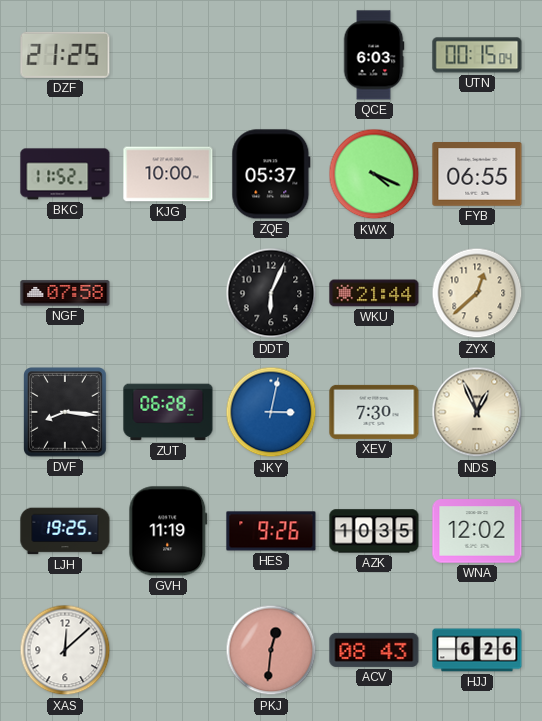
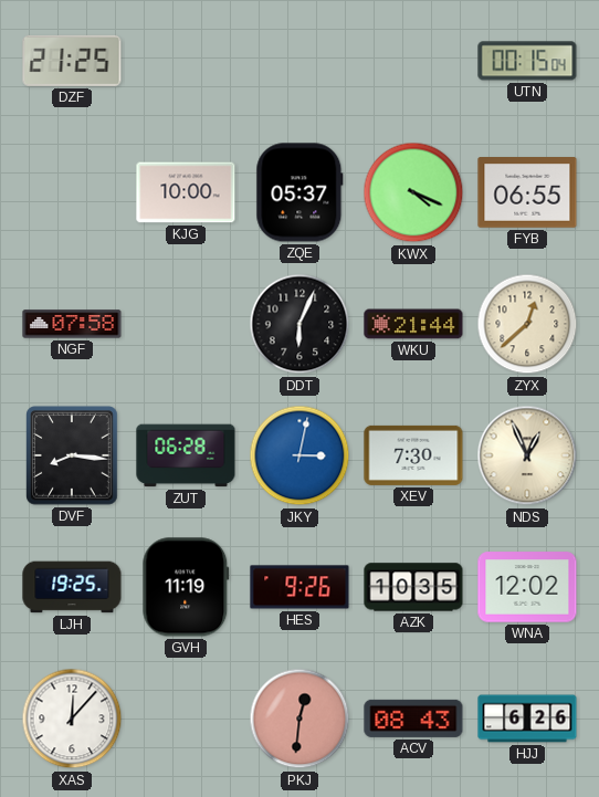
QCE: 6:03 -> none (374, 55)
BKC: 11:52 -> none (65, 174)
XAS: 12:08 -> 12:07 (72, 719)
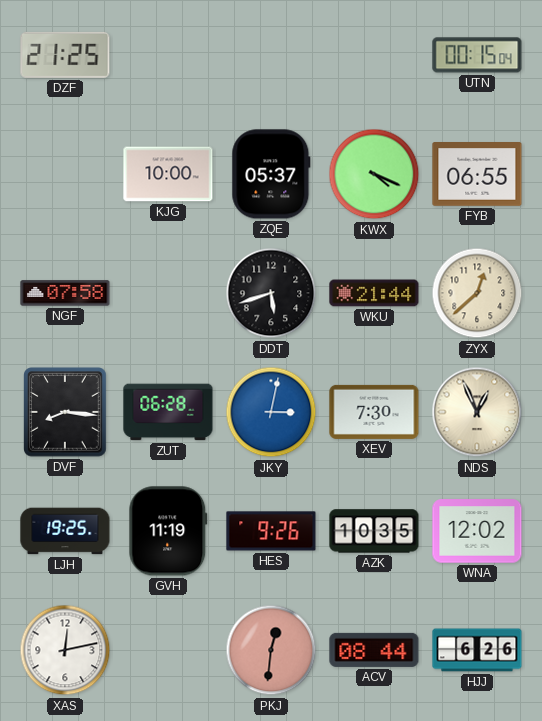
DDT: 6:04 -> 5:42 (271, 293)
XAS: 12:07 -> 12:13 (65, 650)
ACV: 08:43 -> 08:44 (374, 650)
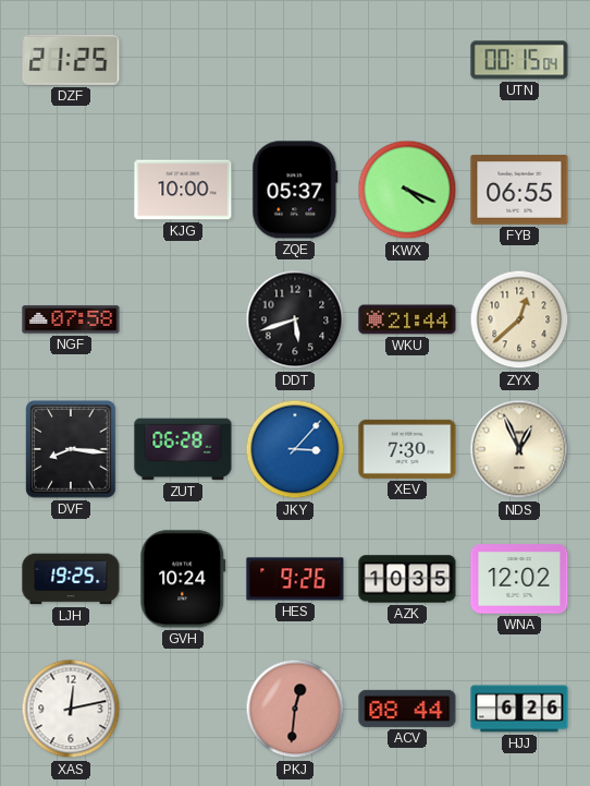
JKY: 3:02 -> 3:07 (295, 449)
GVH: 11:19 -> 10:24 (183, 579)
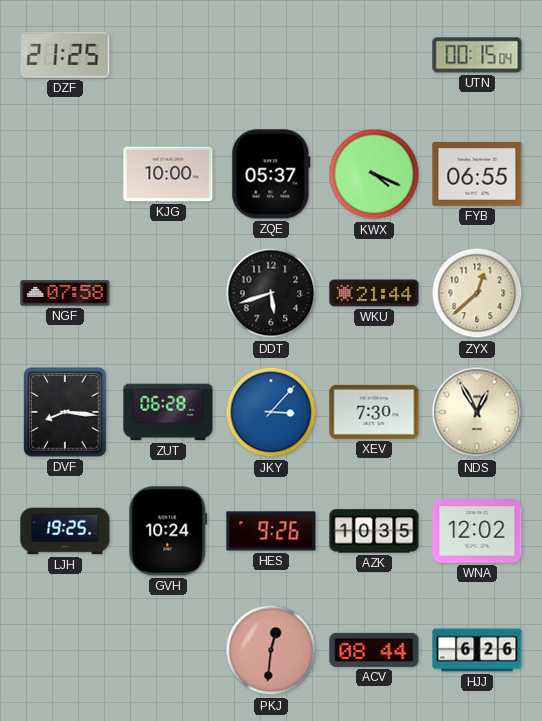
NDS: 12:56 -> 12:55 (477, 412)
XAS: 12:13 -> none (71, 709)
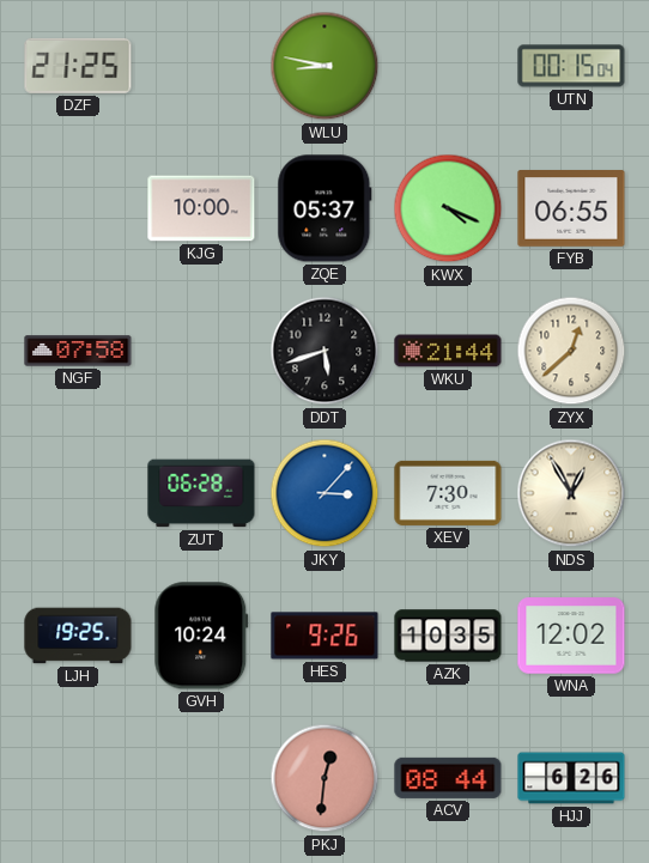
WLU: none -> 8:47 (324, 66)
DVF: 8:16 -> none (65, 412)
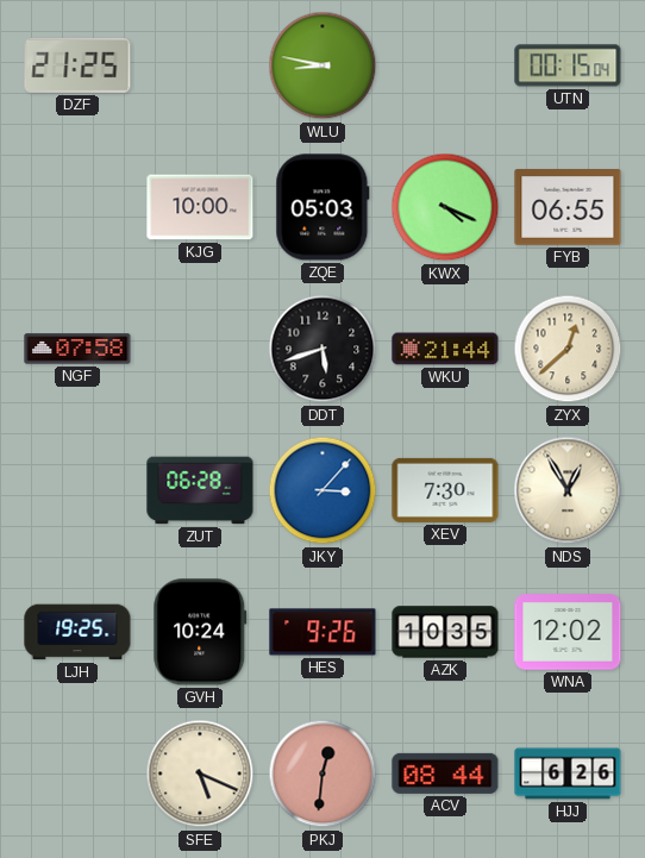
ZQE: 05:37 -> 05:03 (322, 207)
SFE: none -> 5:19 (200, 774)
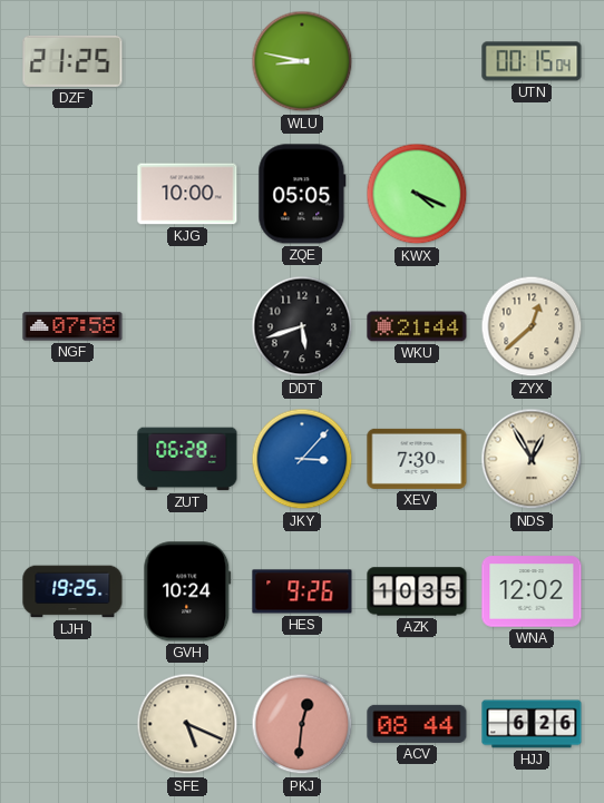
ZQE: 05:03 -> 05:05 (302, 194)
FYB: 06:55 -> none (568, 207)
